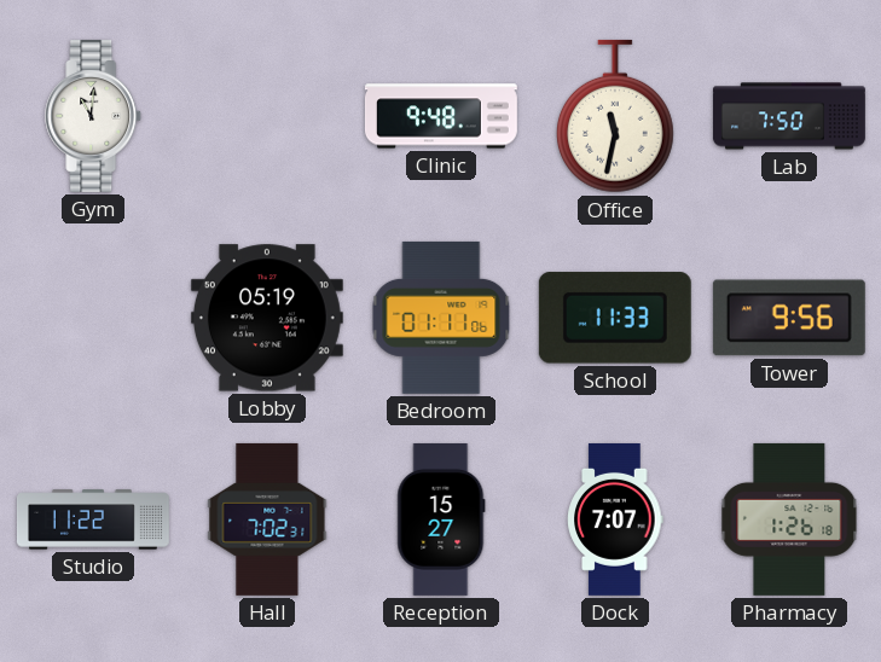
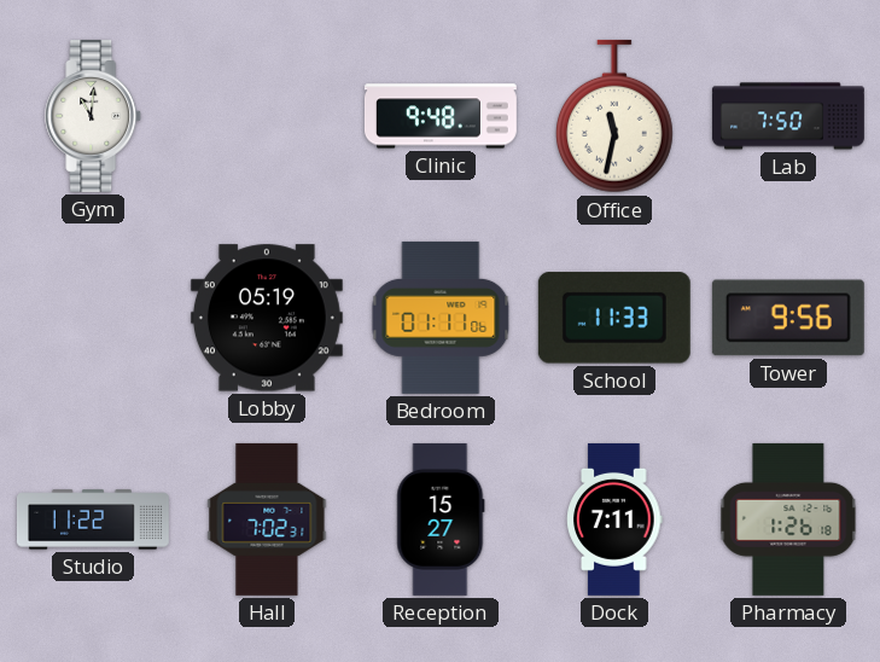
Dock: 7:07 -> 7:11 (614, 519)
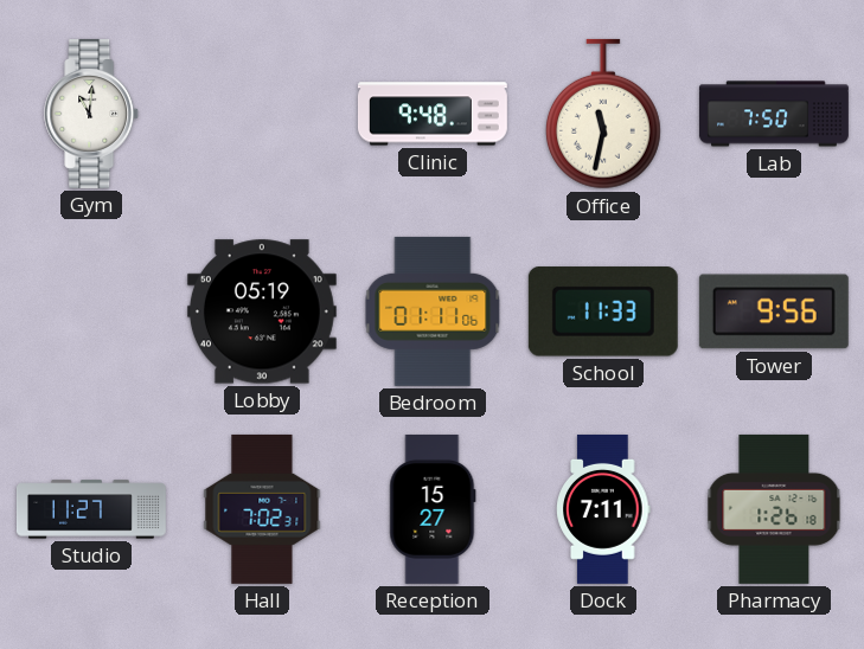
Studio: 11:22 -> 11:27 (91, 509)
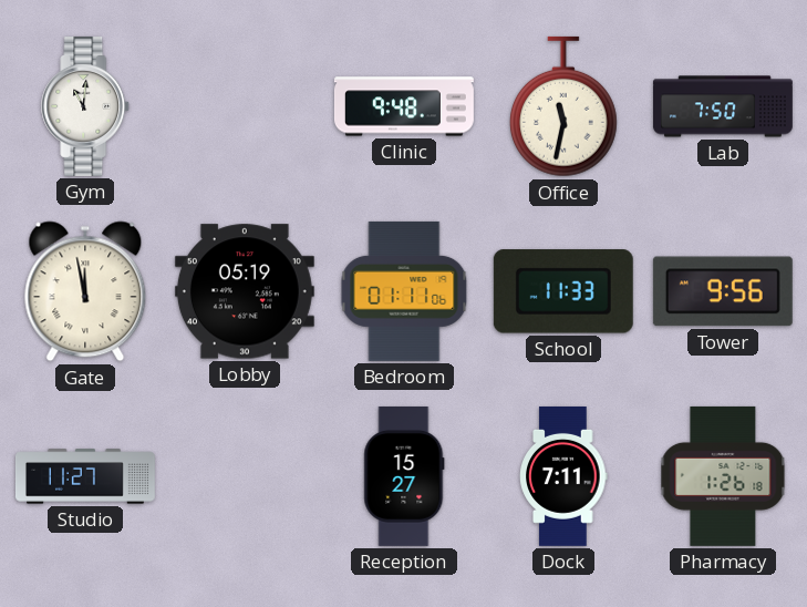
Gate: none -> 11:58 (85, 291)
Hall: 7:02 -> none (262, 509)
